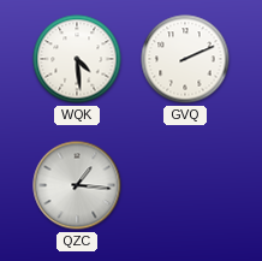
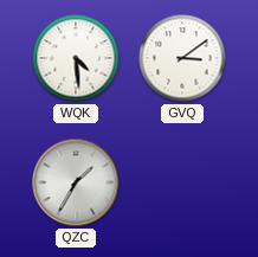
GVQ: 2:11 -> 3:09 (182, 58)
QZC: 1:16 -> 1:35 (76, 182)
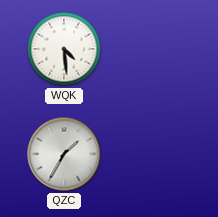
GVQ: 3:09 -> none (182, 58)
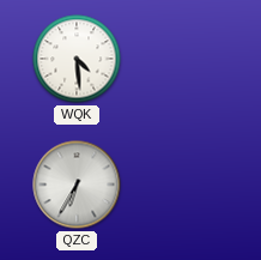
QZC: 1:35 -> 6:35 (77, 185)
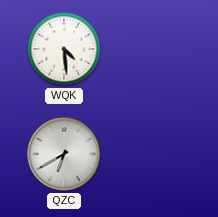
QZC: 6:35 -> 6:40 (64, 154)
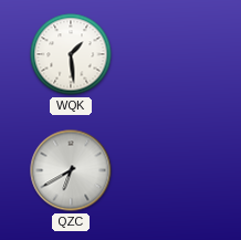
WQK: 4:29 -> 1:29 (71, 54)
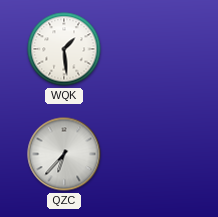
QZC: 6:40 -> 6:37 (64, 154)
